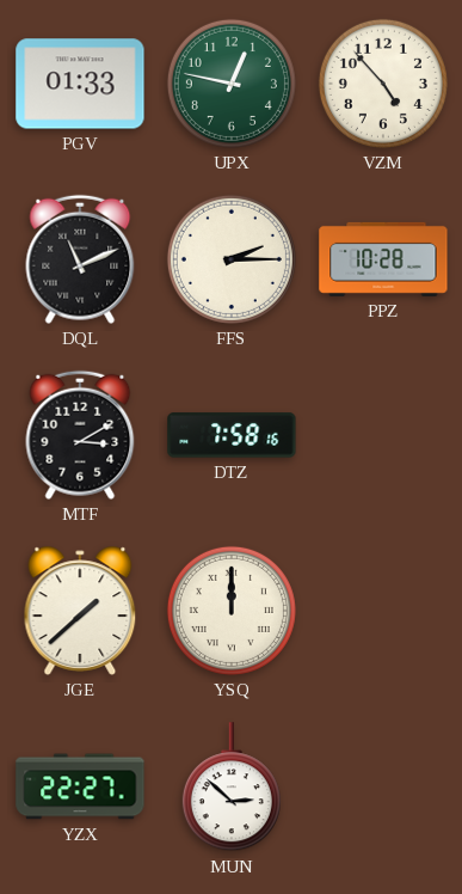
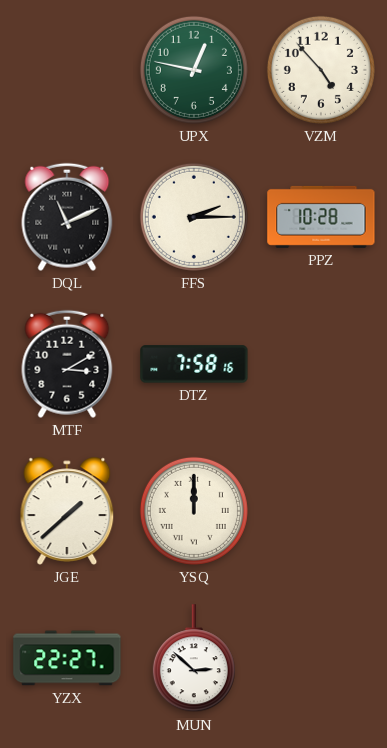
PGV: 01:33 -> none (80, 84)
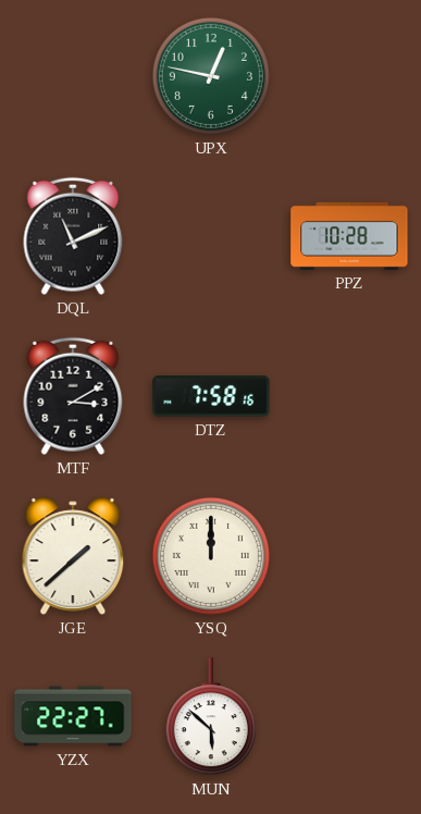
VZM: 4:53 -> none (321, 70)
FFS: 2:15 -> none (194, 217)
MUN: 2:52 -> 5:52 (211, 717)
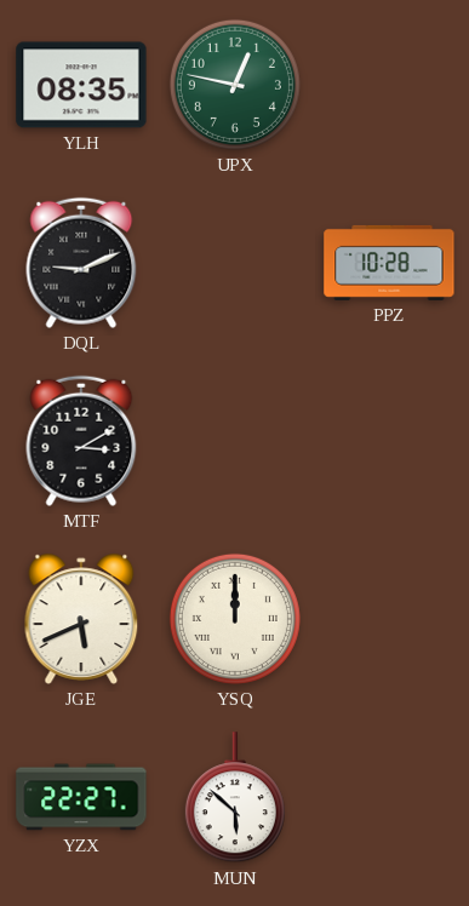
YLH: none -> 08:35 (81, 85)
DQL: 11:11 -> 9:11 (81, 263)
DTZ: 7:58 -> none (211, 396)
JGE: 1:38 -> 5:41 (81, 619)
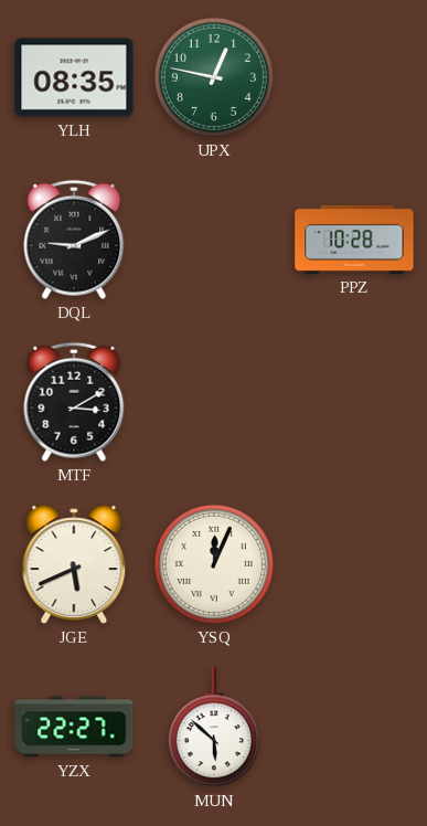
YSQ: 12:00 -> 12:04 (214, 564)
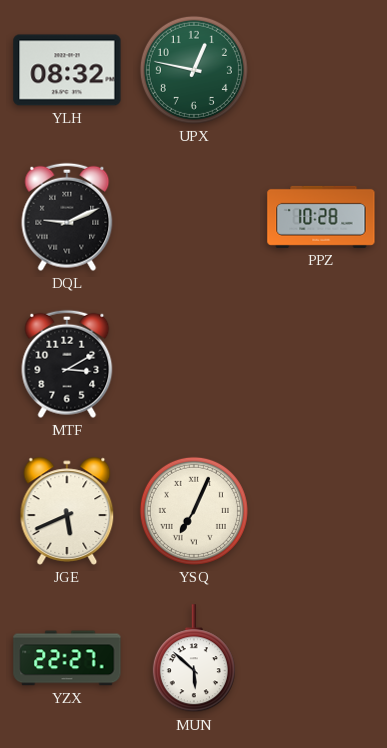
YLH: 08:35 -> 08:32 (67, 70)
YSQ: 12:04 -> 7:04 (194, 511)
